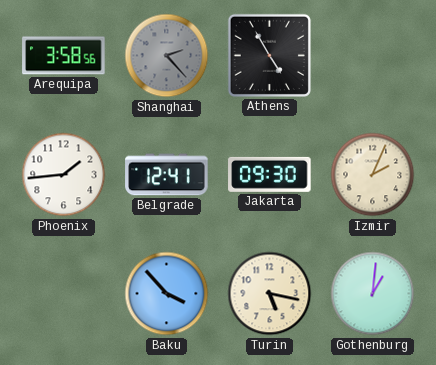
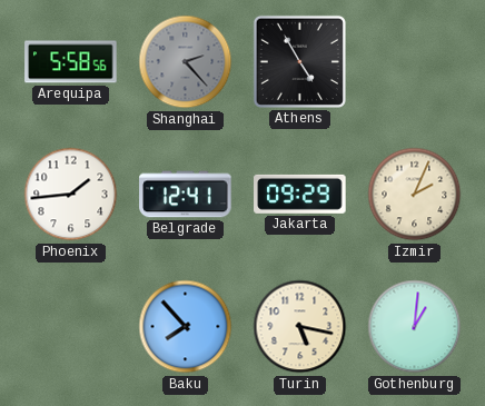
Arequipa: 3:58 -> 5:58 (71, 62)
Jakarta: 09:30 -> 09:29 (300, 194)
Baku: 3:53 -> 7:53 (186, 327)
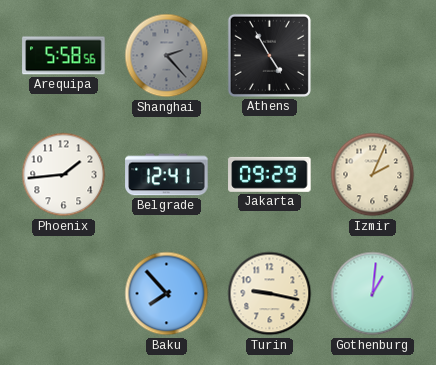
Turin: 5:17 -> 9:17 (270, 294)
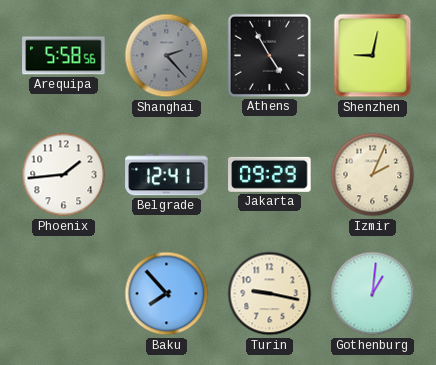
Shenzhen: none -> 9:02 (373, 56)
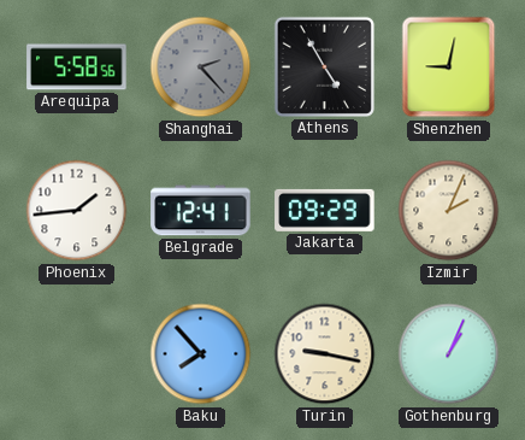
Gothenburg: 1:01 -> 1:04 (449, 354)
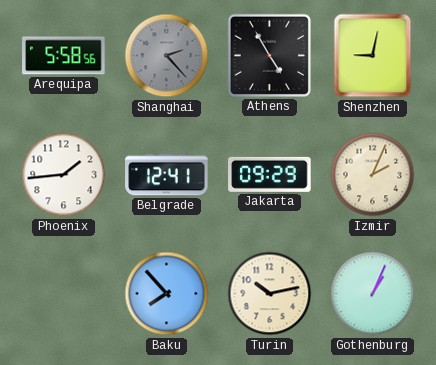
Turin: 9:17 -> 10:13 (270, 294)
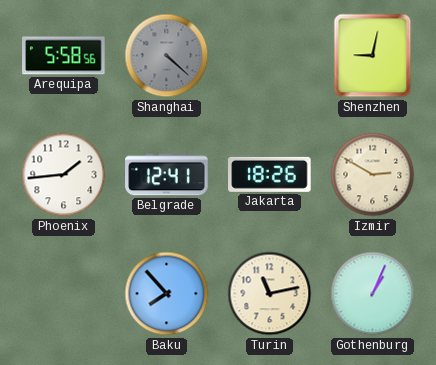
Shanghai: 2:23 -> 4:22 (167, 56)
Athens: 4:55 -> none (269, 55)
Jakarta: 09:29 -> 18:26 (270, 174)
Izmir: 2:04 -> 2:50 (373, 175)
Turin: 10:13 -> 11:13 (270, 294)
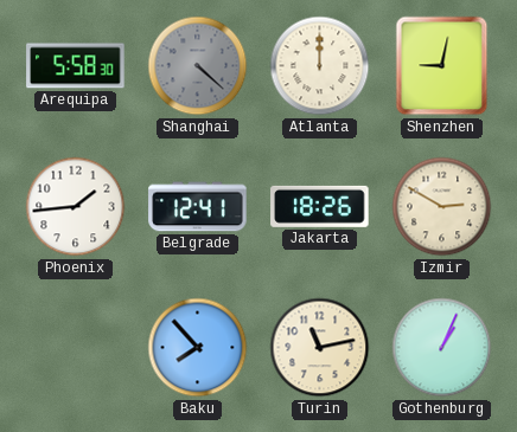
Arequipa: 5:58:56 -> 5:58:30 (76, 66)
Atlanta: none -> 12:00 (320, 66)
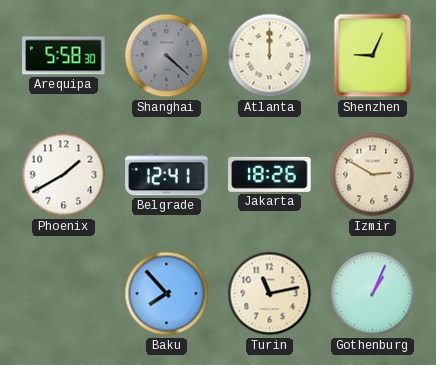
Shenzhen: 9:02 -> 9:04 (373, 56)
Phoenix: 1:44 -> 1:40 (64, 175)
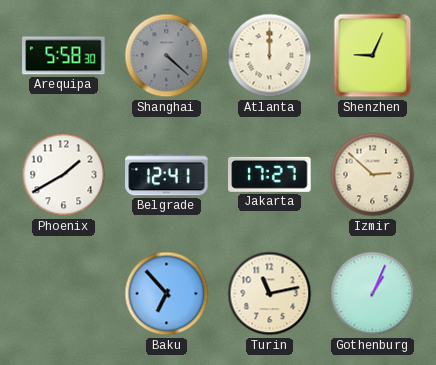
Jakarta: 18:26 -> 17:27 (270, 174)
Izmir: 2:50 -> 2:52 (373, 175)
Baku: 7:53 -> 6:53 (167, 294)
